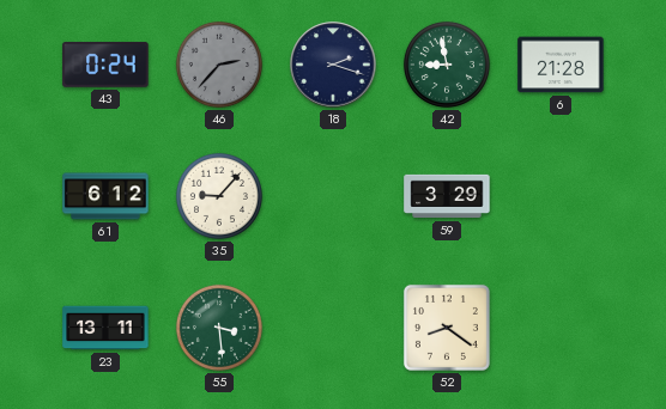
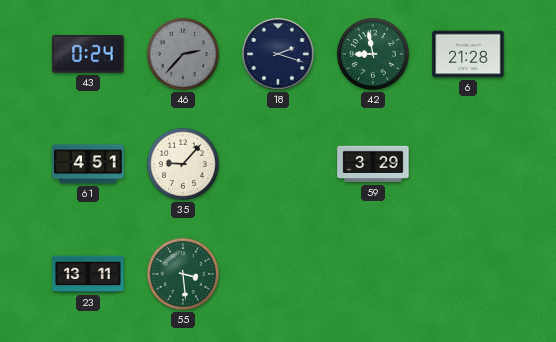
61: 6:12 -> 4:51 (88, 164)
52: 8:21 -> none (447, 328)
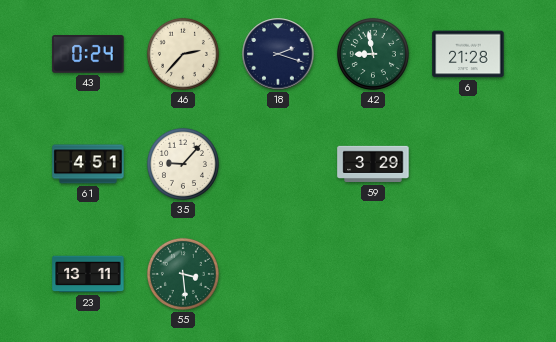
46 dial: grey -> cream (183, 54)
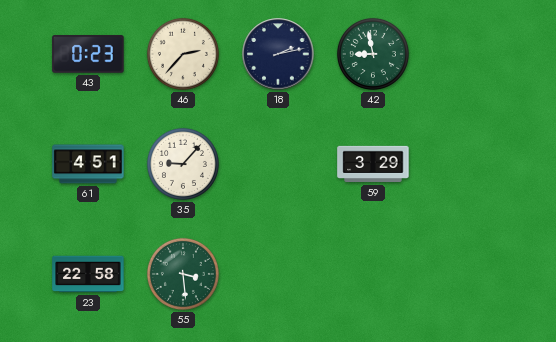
43: 0:24 -> 0:23 (88, 54)
18: 2:18 -> 2:13 (278, 54)
6: 21:28 -> none (468, 54)
23: 13:11 -> 22:58 (88, 274)
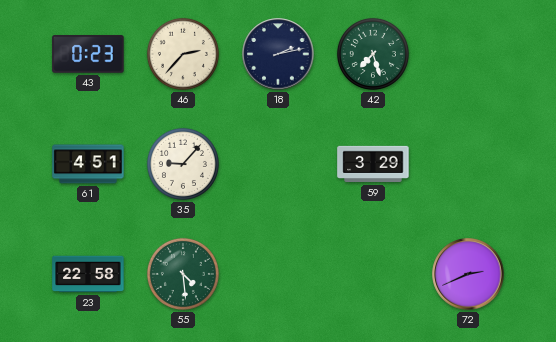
42: 8:58 -> 7:27 (373, 54)
55: 3:29 -> 4:29 (183, 274)
72: none -> 2:41 (468, 274)
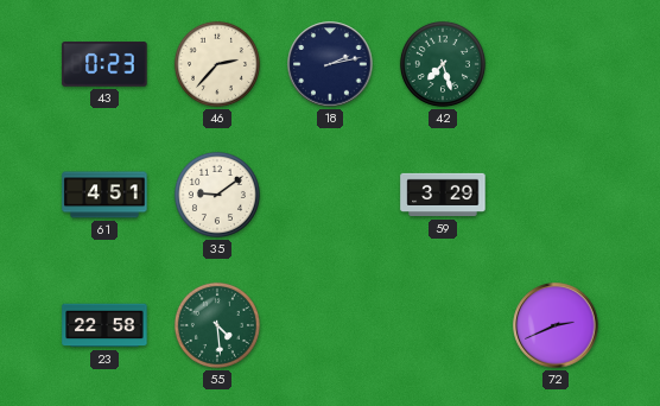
35: 9:07 -> 9:09 (217, 195)
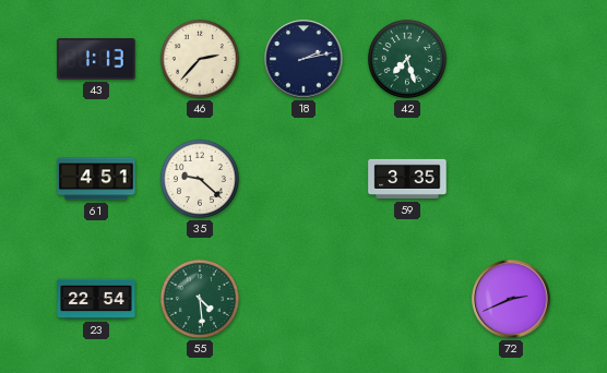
43: 0:23 -> 1:13 (96, 59)
35: 9:09 -> 9:22 (200, 179)
59: 3:29 -> 3:35 (407, 179)
23: 22:58 -> 22:54 (96, 299)
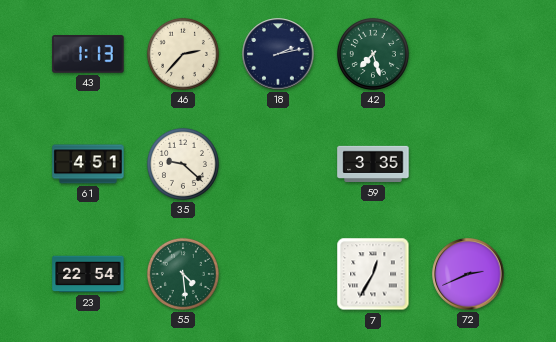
7: none -> 12:35 (373, 274)
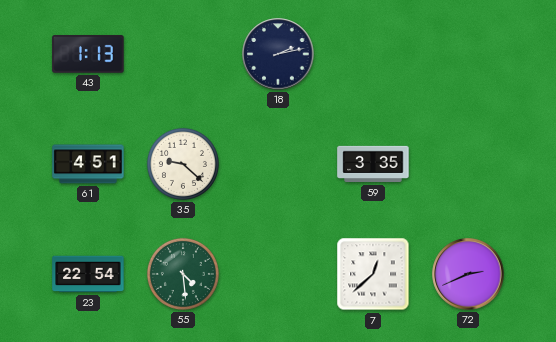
46: 2:37 -> none (183, 54)
42: 7:27 -> none (373, 54)
7: 12:35 -> 12:38 (373, 274)
